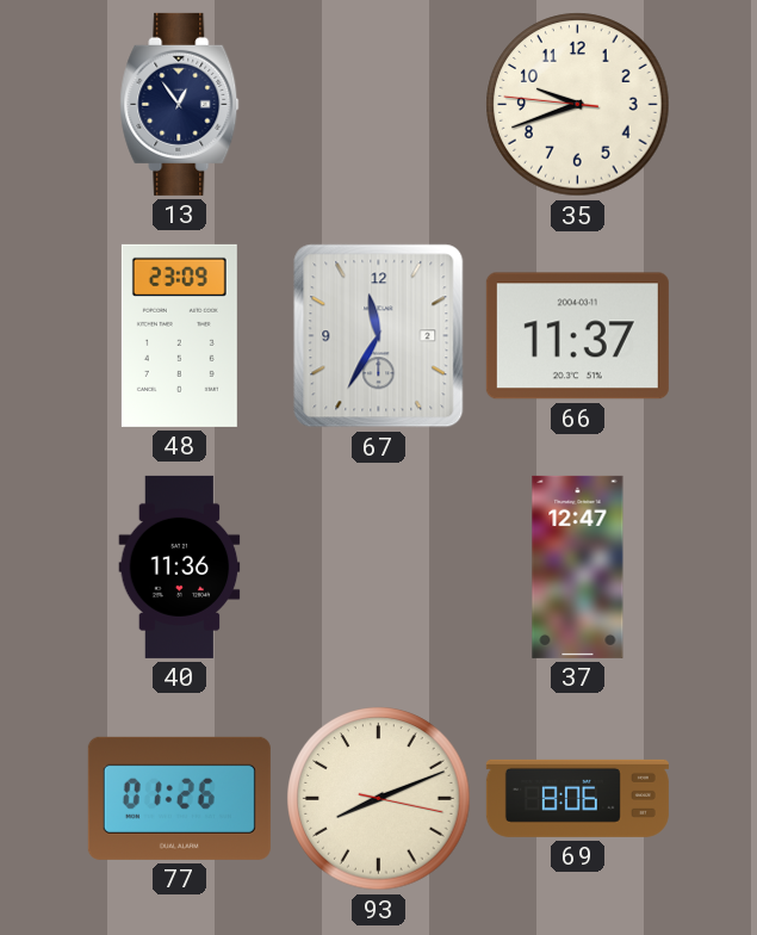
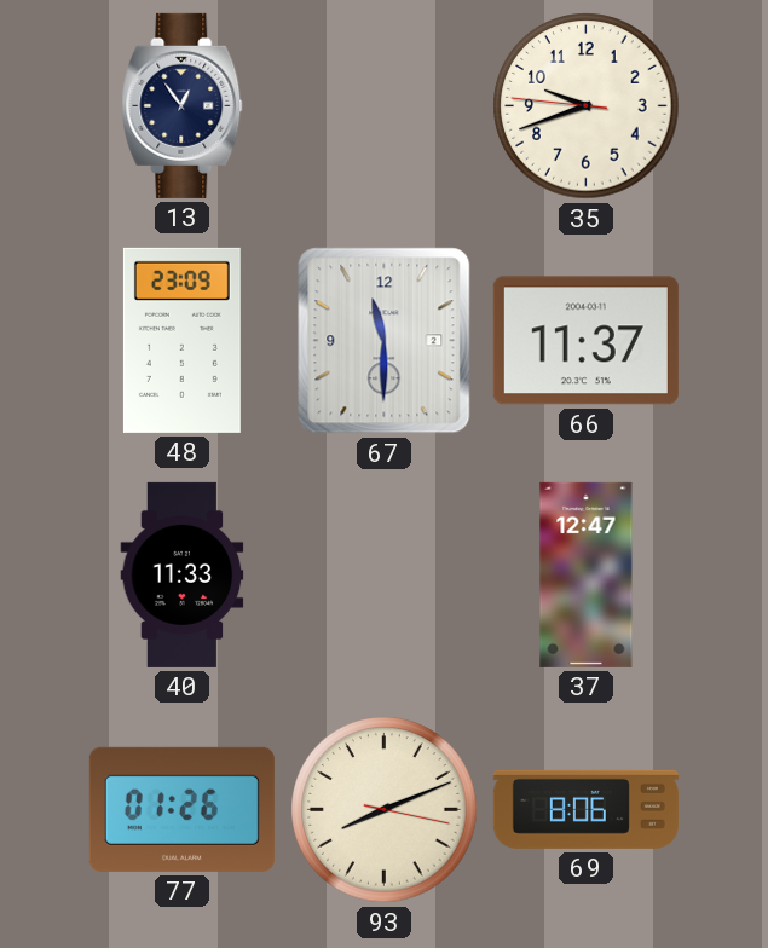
67: 11:35 -> 11:30 (385, 341)
40: 11:36 -> 11:33 (183, 574)
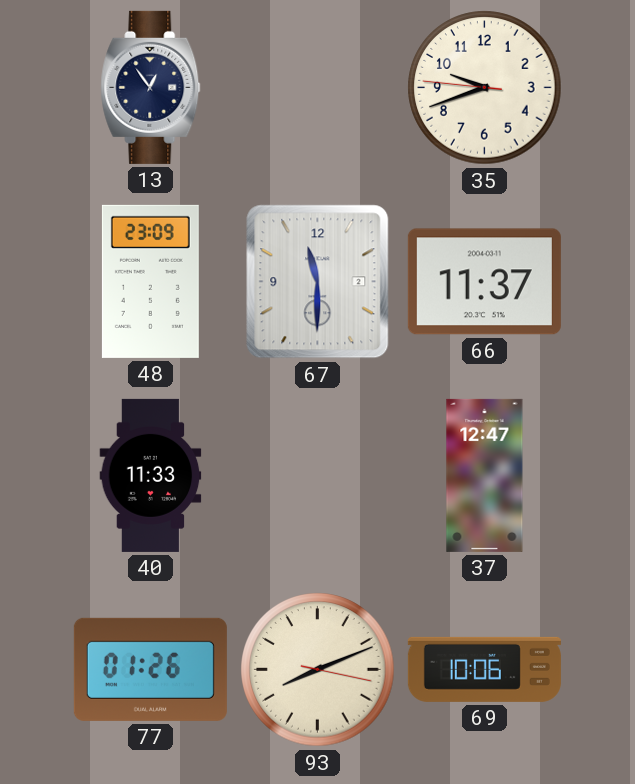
69: 8:06 -> 10:06 (484, 669)
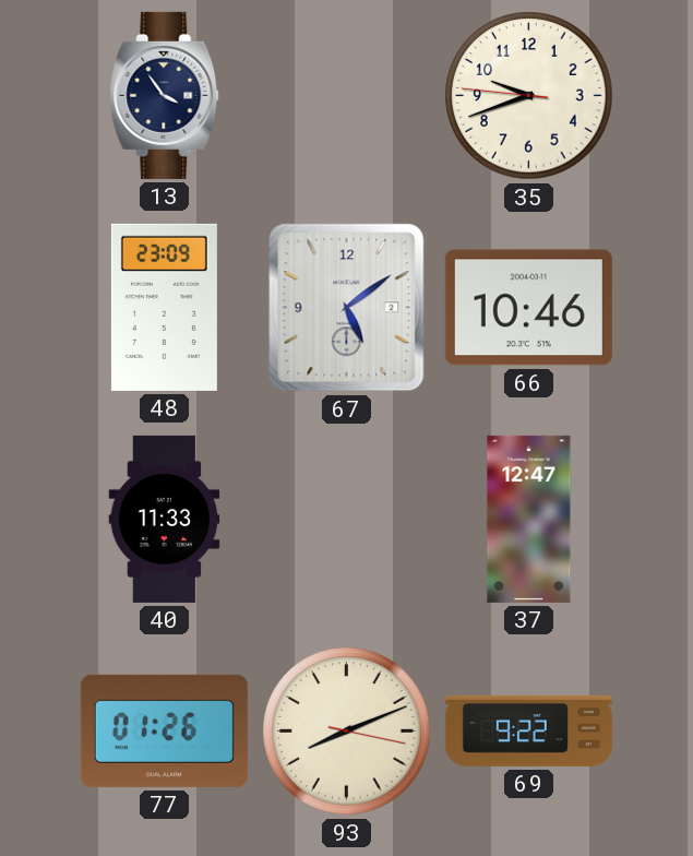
13: 12:54 -> 3:54 (165, 95)
67: 11:30 -> 5:09 (347, 308)
66: 11:37 -> 10:46 (528, 308)
69: 10:06 -> 9:22 (528, 730)
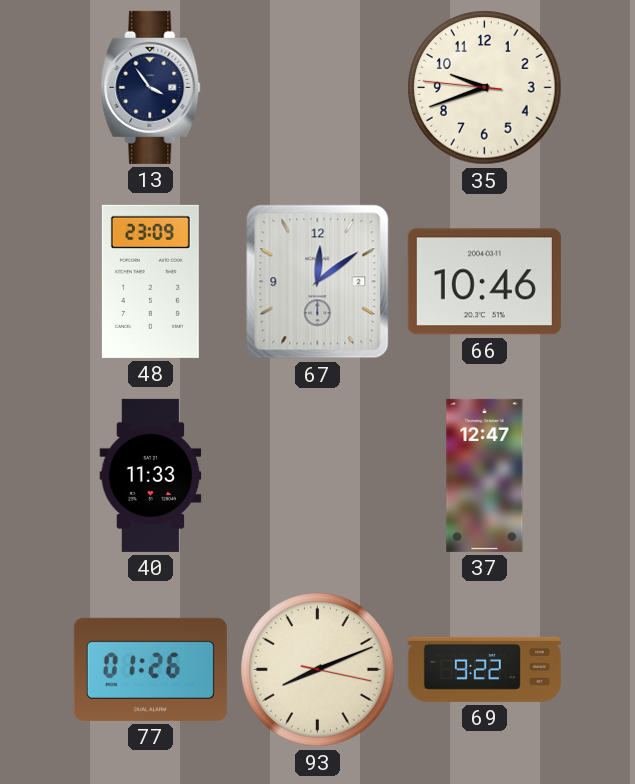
67: 5:09 -> 12:09 (318, 282)
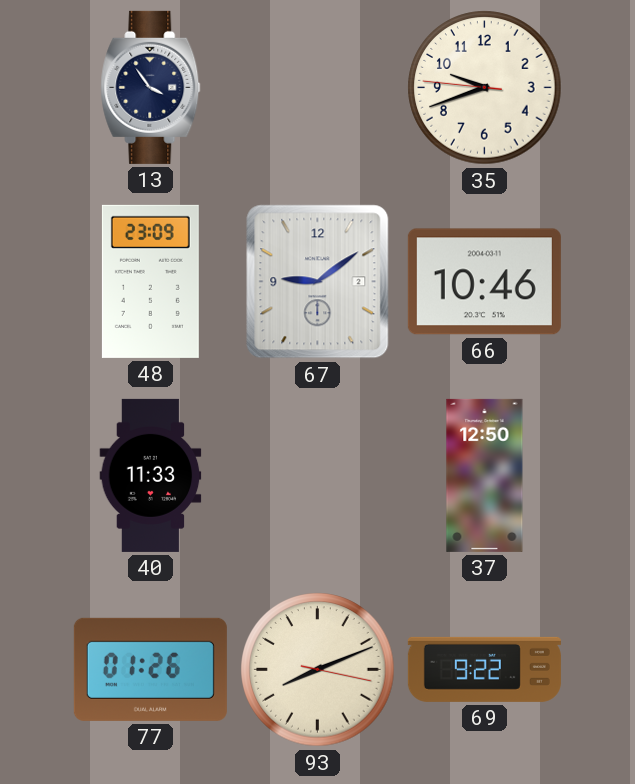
67: 12:09 -> 9:09 (318, 282)
37: 12:47 -> 12:50 (485, 475)
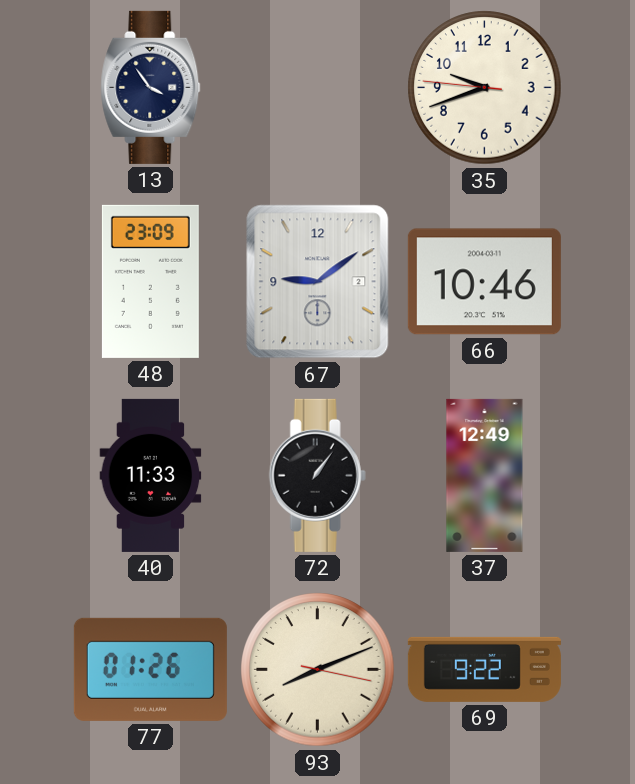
72: none -> 1:06 (317, 475)
37: 12:50 -> 12:49 (485, 475)
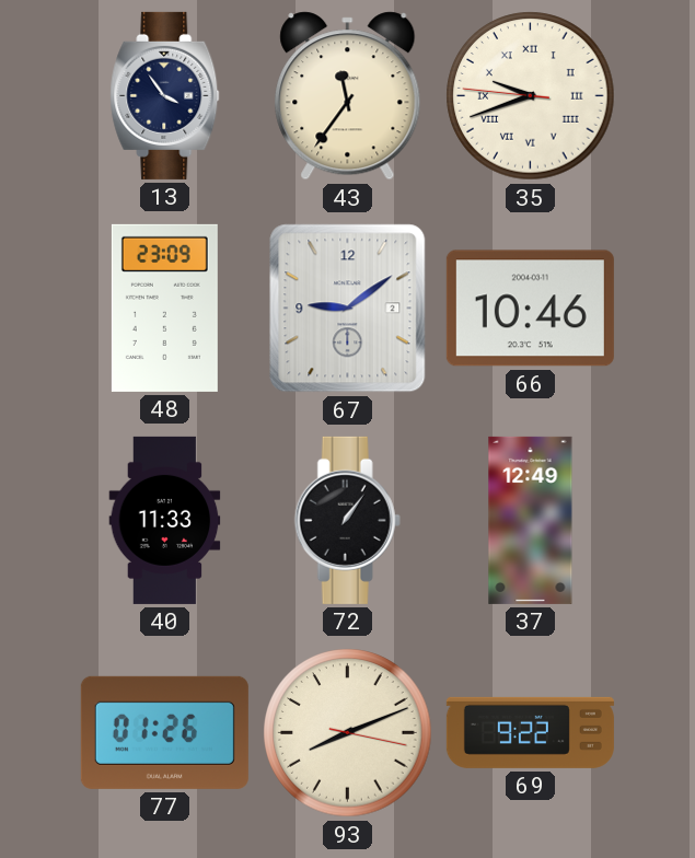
43: none -> 11:36 (348, 96)
35 numerals: Arabic -> Roman (531, 96)
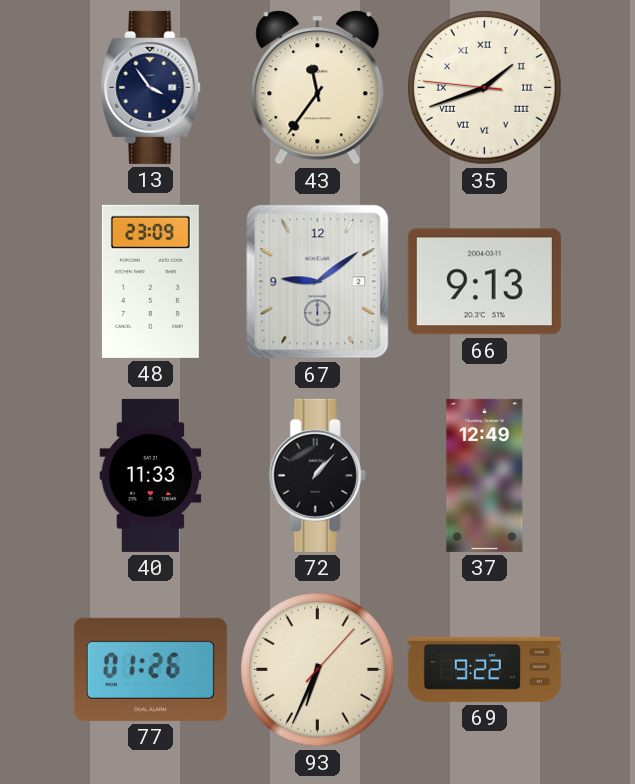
35: 9:41 -> 1:41 (485, 88)
66: 10:46 -> 9:13 (484, 282)
72: 1:06 -> 1:07 (317, 475)
93: 8:11 -> 6:34 (318, 670)
